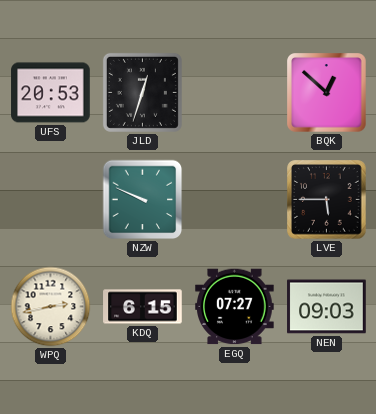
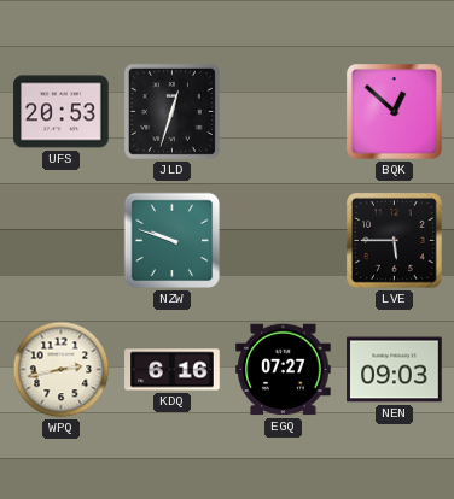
NZW: 9:49 -> 9:48 (173, 241)
KDQ: 6:15 -> 6:16 (173, 370)
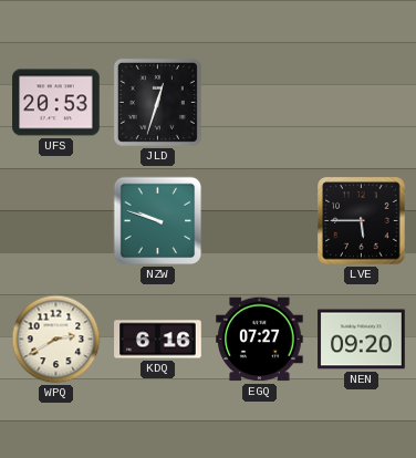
BQK: 12:52 -> none (395, 112)
WPQ: 2:43 -> 2:40 (56, 340)
NEN: 09:03 -> 09:20 (362, 340)
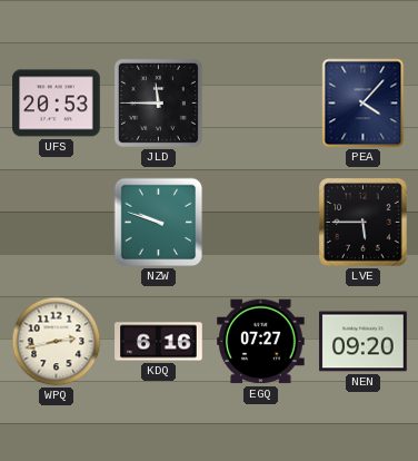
JLD: 12:33 -> 11:45 (158, 102)
PEA: none -> 4:07 (364, 104)
WPQ: 2:40 -> 2:43 (57, 342)
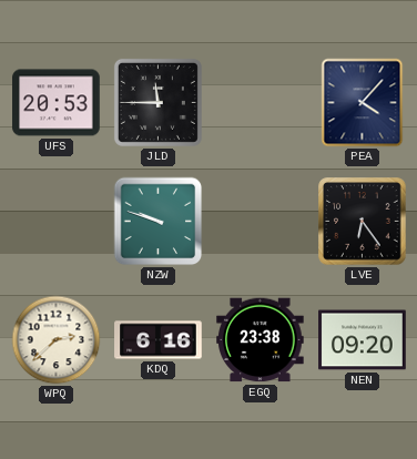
LVE: 5:45 -> 6:24 (363, 222)
WPQ: 2:43 -> 2:38 (57, 340)
EGQ: 07:27 -> 23:38 (261, 340)
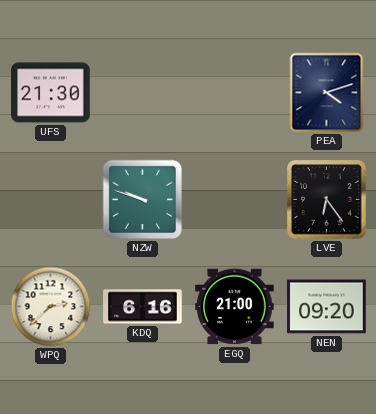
UFS: 20:53 -> 21:30 (51, 93)
JLD: 11:45 -> none (157, 102)
PEA: 4:07 -> 4:12 (327, 93)
EGQ: 23:38 -> 21:00 (235, 307)
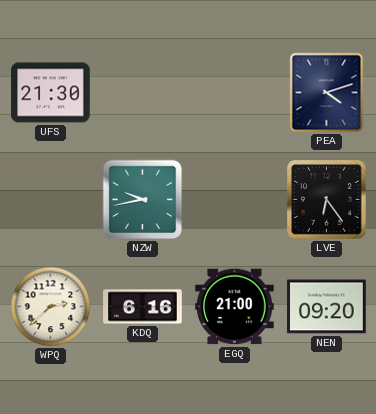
NZW: 9:48 -> 9:43 (143, 200)
